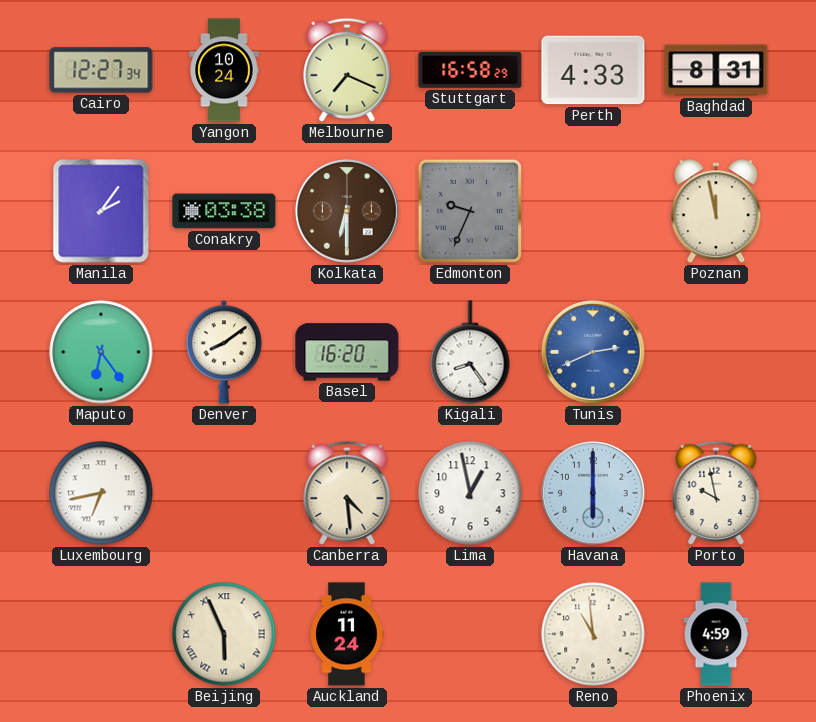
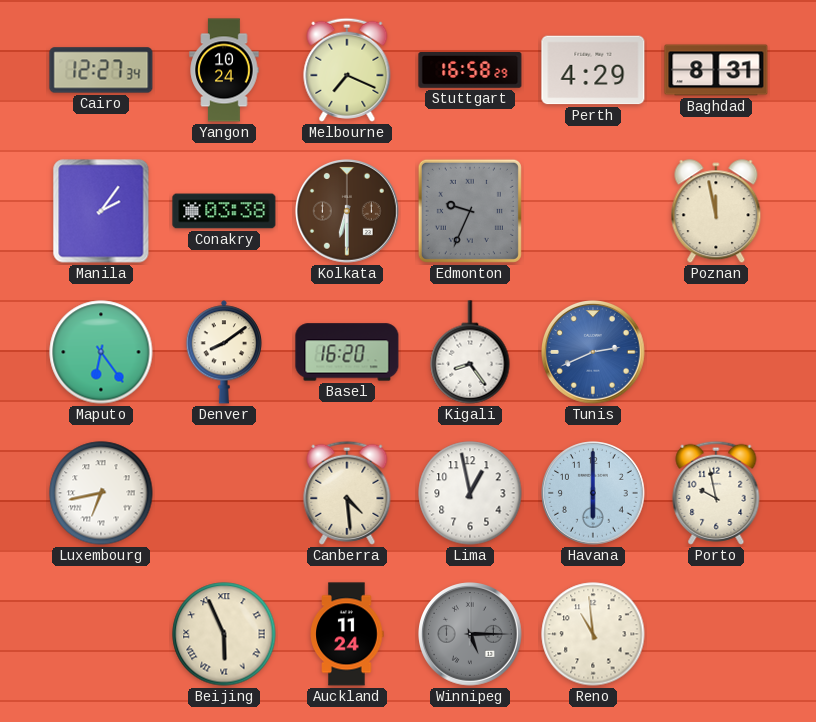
Perth: 4:33 -> 4:29 (593, 70)
Winnipeg: none -> 5:15 (471, 635)
Phoenix: 4:59 -> none (716, 634)
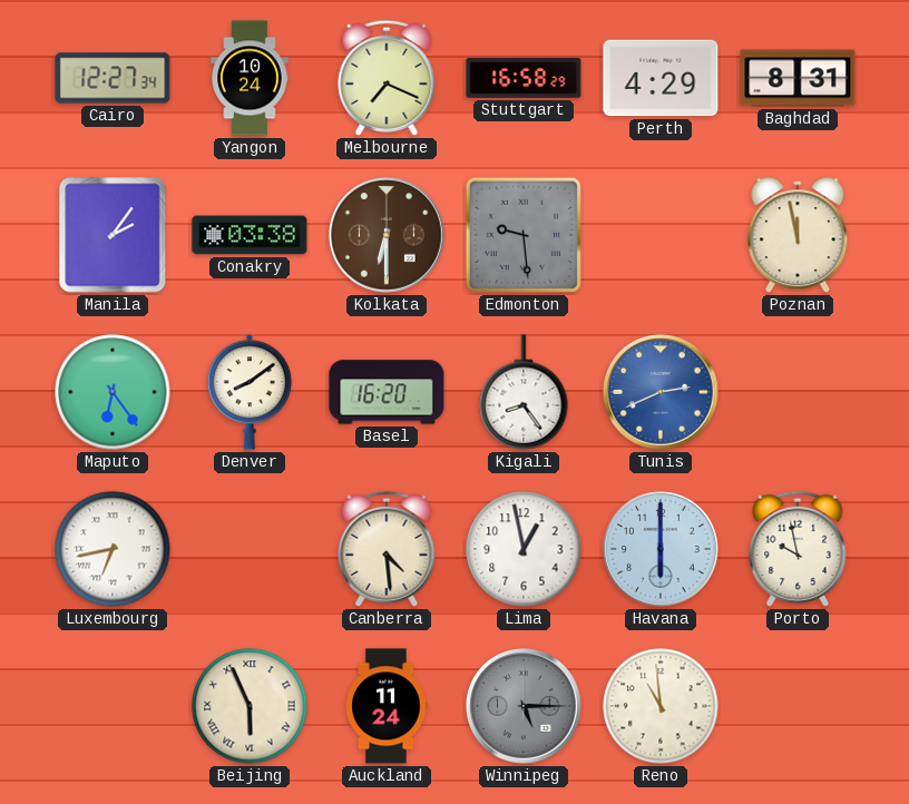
Edmonton: 9:34 -> 9:29 (524, 235)
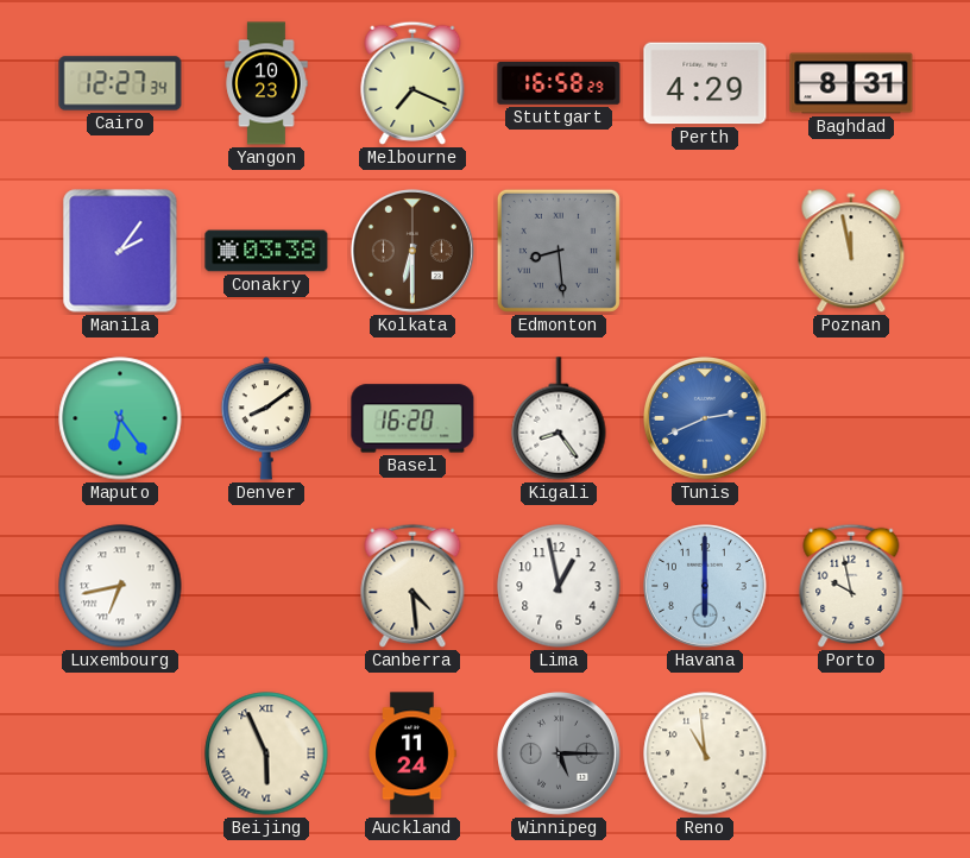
Yangon: 10:24 -> 10:23 (266, 83)
Edmonton: 9:29 -> 8:29 (559, 251)
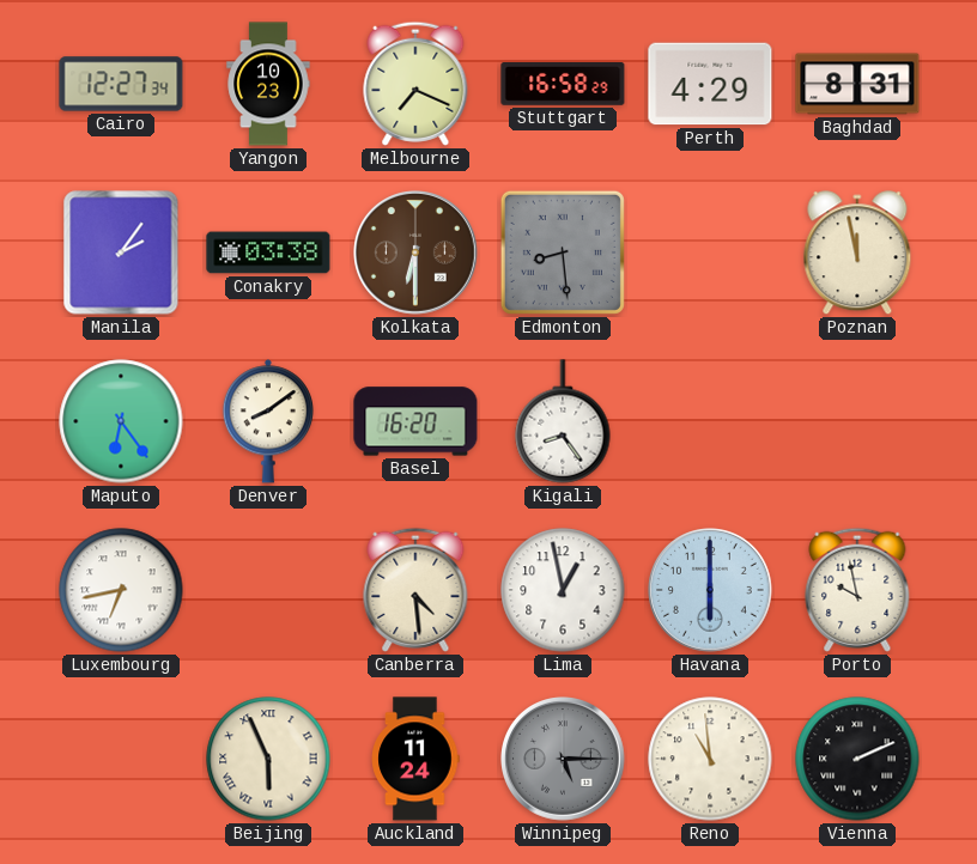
Tunis: 2:41 -> none (706, 419)
Vienna: none -> 2:11 (857, 759)
